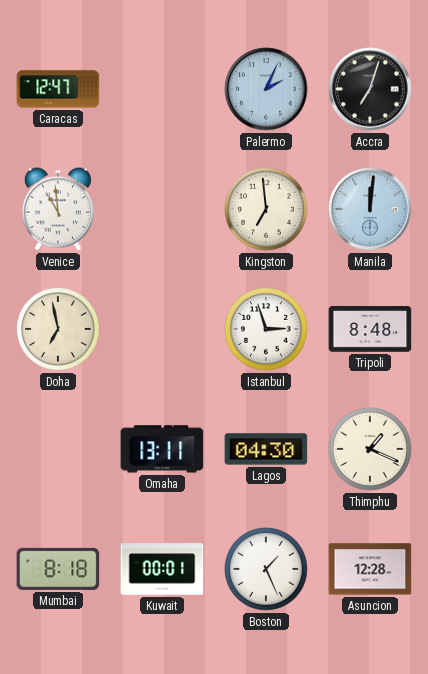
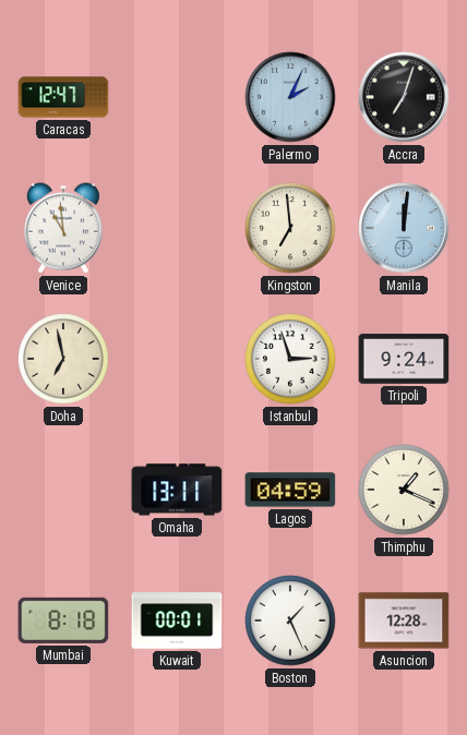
Tripoli: 8:48 -> 9:24 (404, 359)
Lagos: 04:30 -> 04:59 (290, 490)
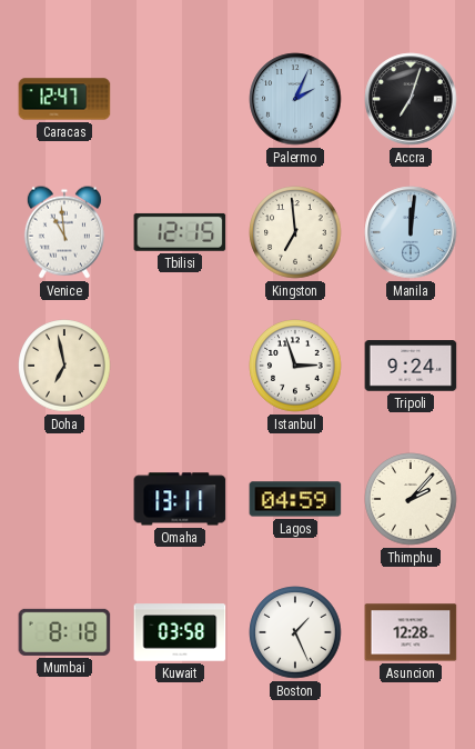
Tbilisi: none -> 12:15 (180, 232)
Thimphu: 1:19 -> 2:07 (411, 499)
Kuwait: 00:01 -> 03:58 (180, 632)
